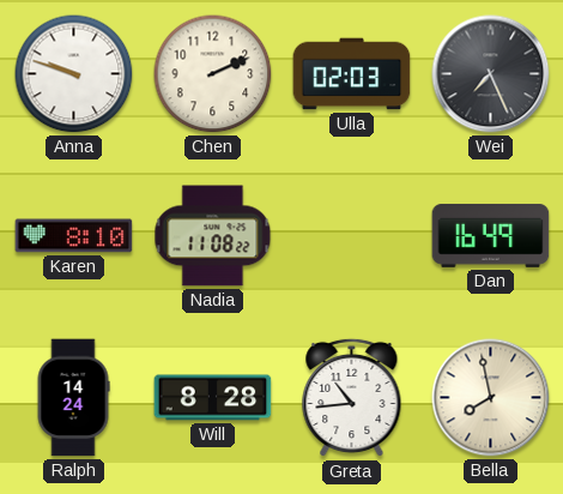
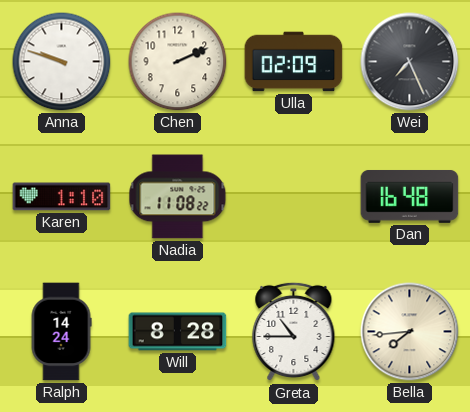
Ulla: 02:03 -> 02:09 (294, 62)
Karen: 8:10 -> 1:10 (62, 197)
Dan: 16:49 -> 16:48 (410, 196)
Greta: 10:44 -> 10:45 (294, 332)
Bella: 7:58 -> 7:44 (410, 332)
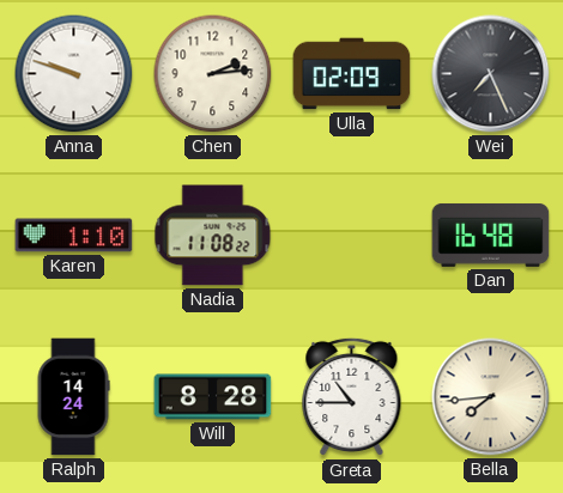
Chen: 2:11 -> 2:14 (213, 74)
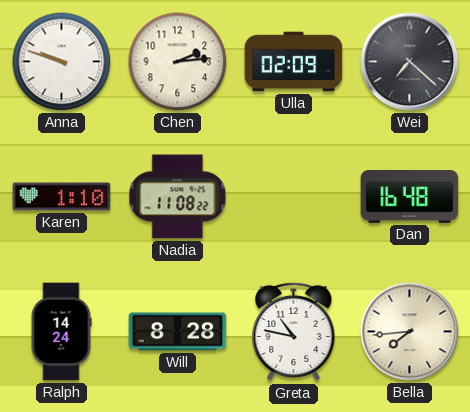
Wei: 7:26 -> 7:22 (410, 62)
Greta: 10:45 -> 10:47 (294, 332)
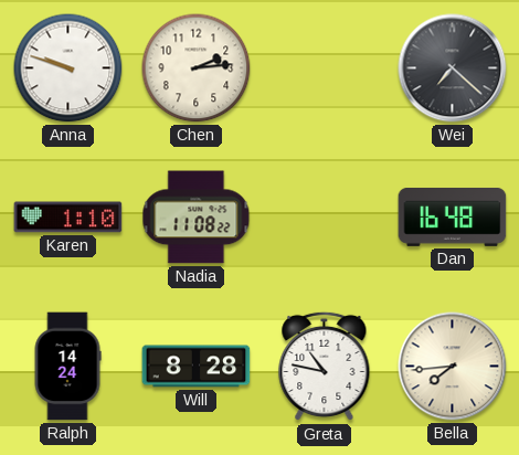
Ulla: 02:09 -> none (294, 62)
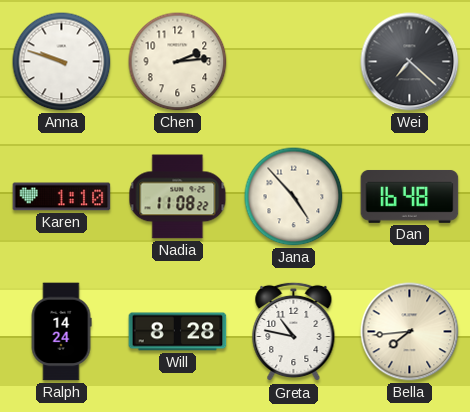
Jana: none -> 4:53 (294, 197)
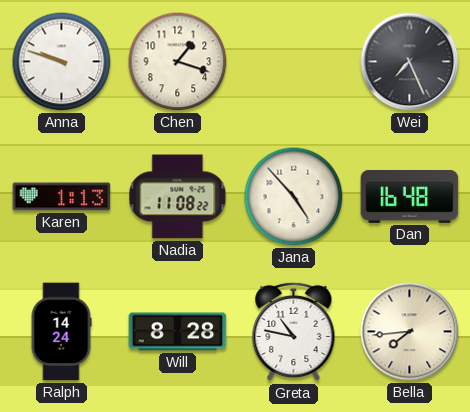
Chen: 2:14 -> 1:18 (178, 62)
Wei: 7:22 -> 7:26 (410, 62)
Karen: 1:10 -> 1:13 (62, 197)
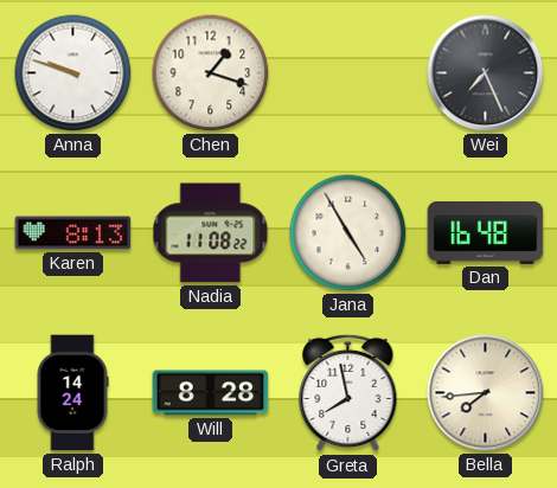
Karen: 1:13 -> 8:13 (73, 233)
Jana: 4:53 -> 4:55 (348, 233)
Greta: 10:47 -> 7:58 (348, 393)
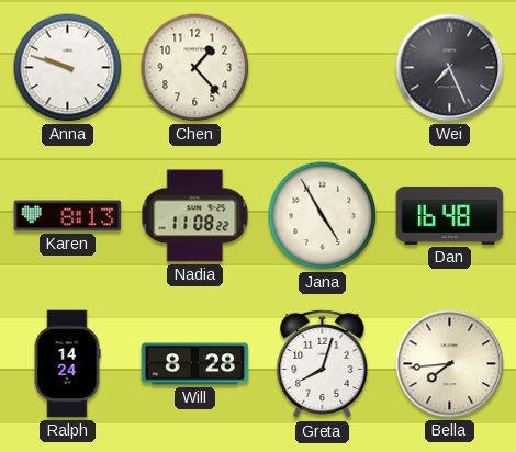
Chen: 1:18 -> 1:23 (195, 68)
Greta: 7:58 -> 8:03 (323, 364)
